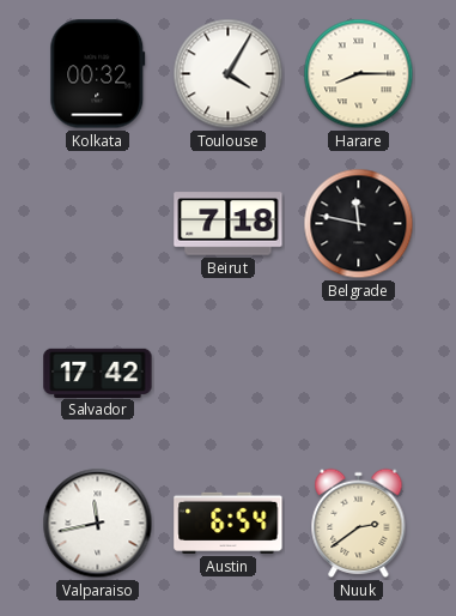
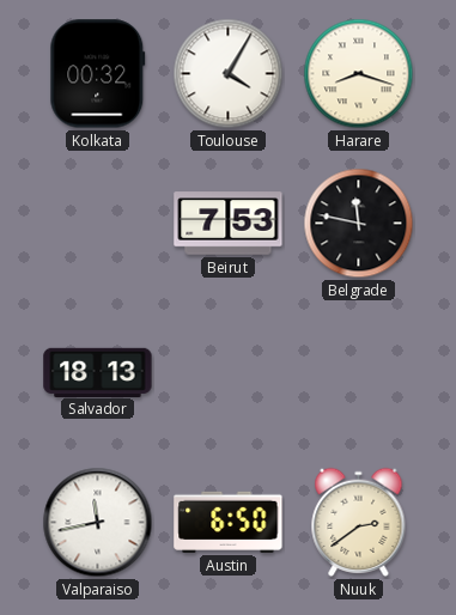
Harare: 8:15 -> 8:18 (359, 74)
Beirut: 7:18 -> 7:53 (229, 224)
Salvador: 17:42 -> 18:13 (98, 372)
Austin: 6:54 -> 6:50 (229, 522)
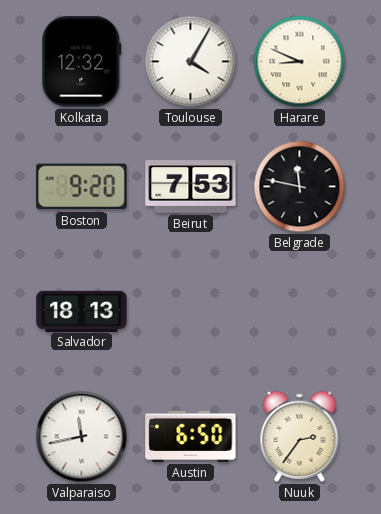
Kolkata: 00:32 -> 12:32 (82, 62)
Harare: 8:18 -> 8:49 (300, 62)
Boston: none -> 9:20 (82, 187)
Nuuk: 2:39 -> 2:36 (300, 436)
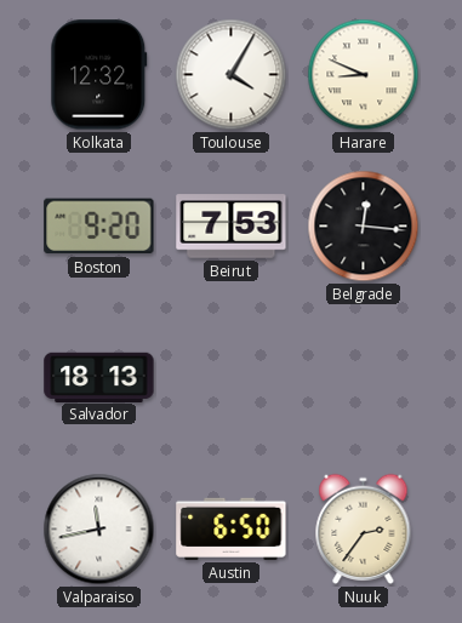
Belgrade: 11:47 -> 12:16 (364, 227)
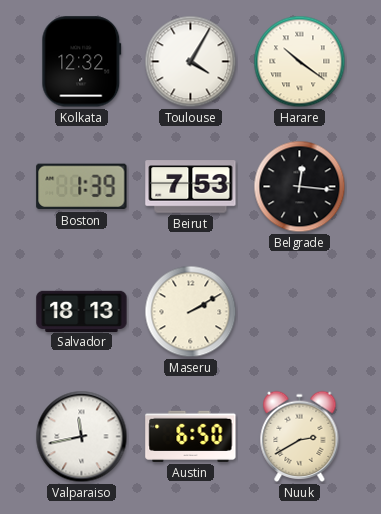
Harare: 8:49 -> 10:21 (300, 62)
Boston: 9:20 -> 1:39 (82, 187)
Maseru: none -> 2:10 (191, 312)
Nuuk: 2:36 -> 2:40 (300, 436)
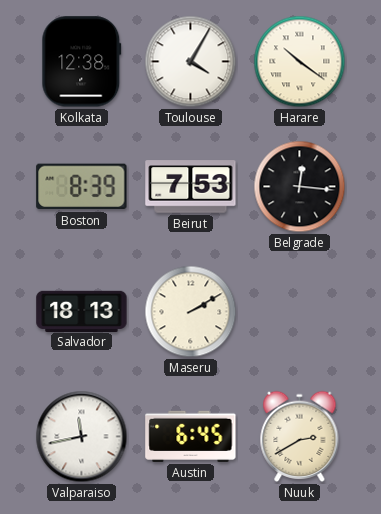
Kolkata: 12:32 -> 12:38 (82, 62)
Boston: 1:39 -> 8:39 (82, 187)
Austin: 6:50 -> 6:45 (191, 436)
